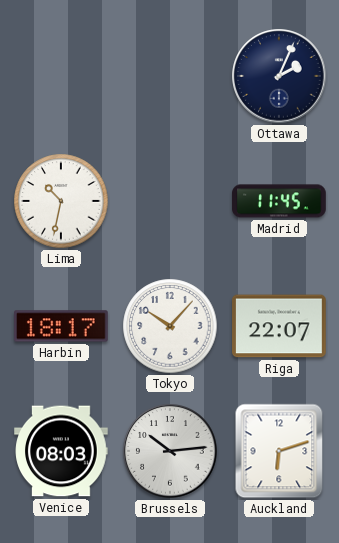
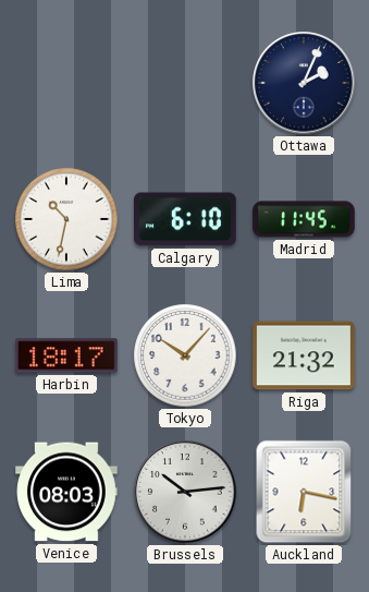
Calgary: none -> 6:10 (186, 219)
Riga: 22:07 -> 21:32 (304, 355)
Auckland: 6:12 -> 6:17 (304, 492)
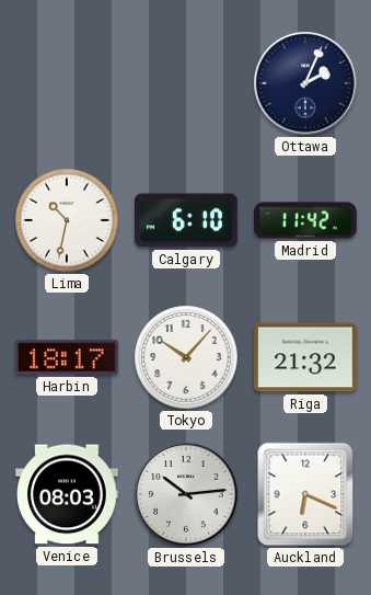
Madrid: 11:45 -> 11:42 (305, 220)
Auckland: 6:17 -> 6:19 (305, 494)
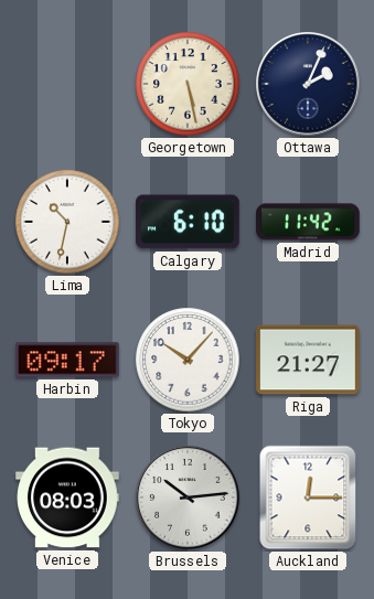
Georgetown: none -> 5:28 (188, 84)
Harbin: 18:17 -> 09:17 (68, 360)
Riga: 21:32 -> 21:27 (308, 360)
Auckland: 6:19 -> 12:15 (308, 498)
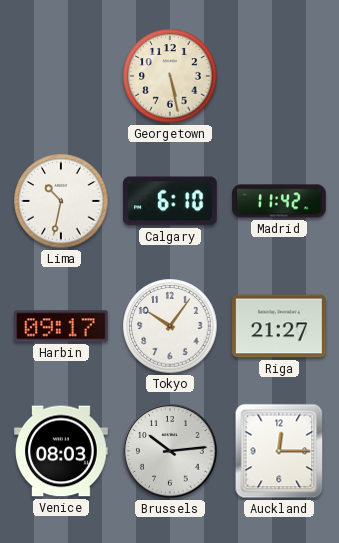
Ottawa: 2:04 -> none (308, 84)
Tokyo: 10:07 -> 10:06 (170, 326)
